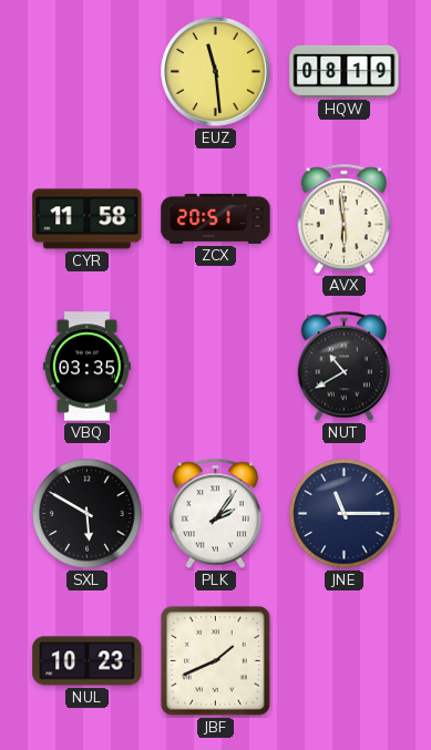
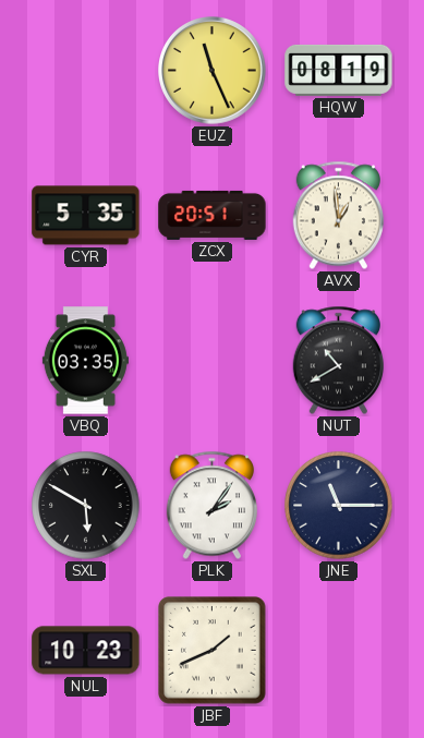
EUZ: 11:29 -> 11:26 (213, 71)
CYR: 11:58 -> 5:35 (86, 216)
AVX: 5:59 -> 12:59 (338, 216)
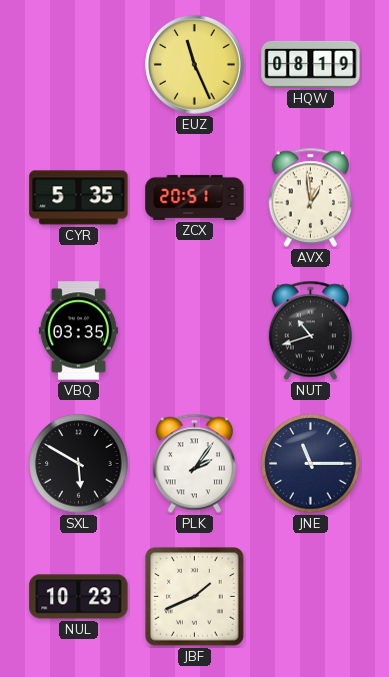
NUT: 10:40 -> 10:42 (310, 331)
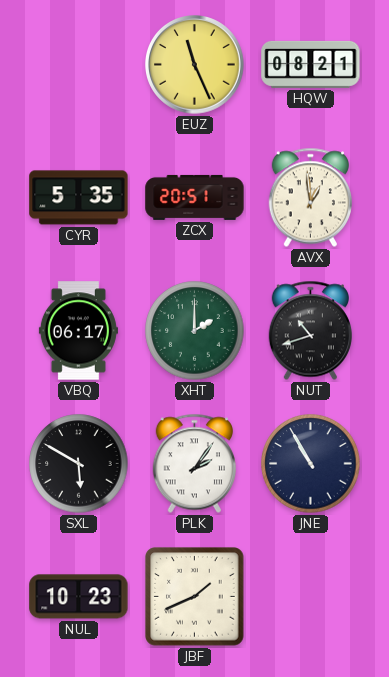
HQW: 08:19 -> 08:21 (311, 64)
VBQ: 03:35 -> 06:17 (78, 331)
XHT: none -> 2:00 (195, 331)
JNE: 11:15 -> 10:55 (311, 464)
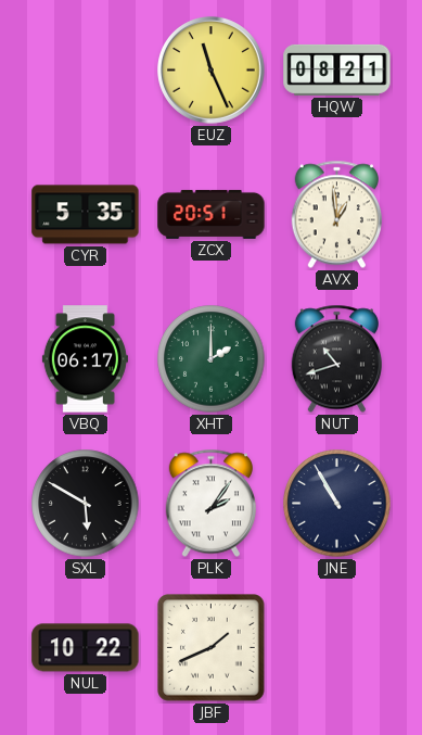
NUL: 10:23 -> 10:22 (86, 648)
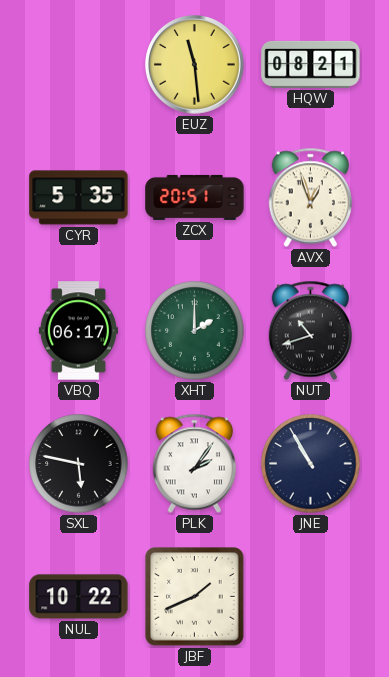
EUZ: 11:26 -> 11:29 (195, 65)
AVX: 12:59 -> 12:57 (310, 198)
SXL: 5:50 -> 5:47 (79, 464)
